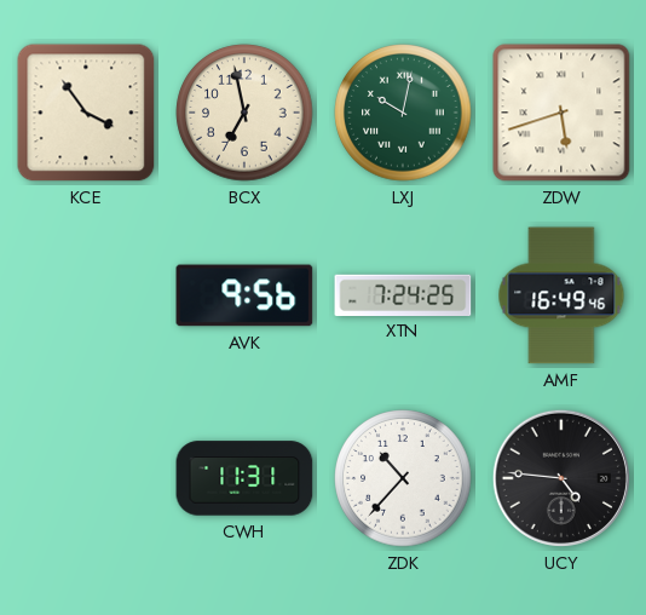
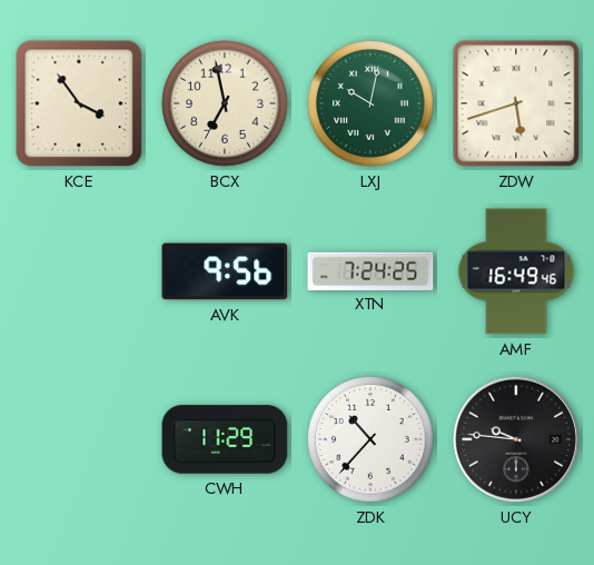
CWH: 11:31 -> 11:29 (225, 439)
UCY: 4:46 -> 9:46 (516, 439)
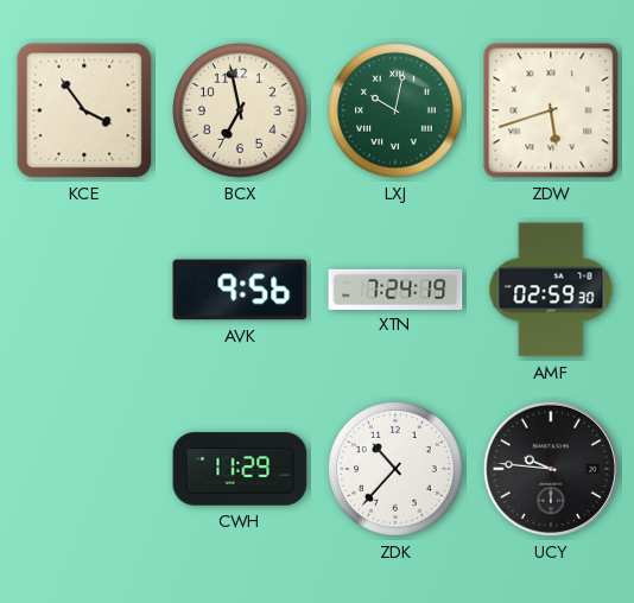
XTN: 7:24:25 -> 7:24:19 (395, 288)
AMF: 16:49 -> 02:59 (551, 290)
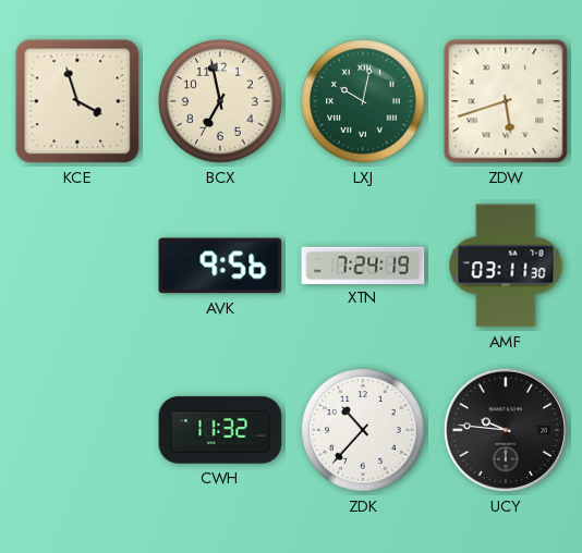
KCE: 3:54 -> 3:57 (77, 101)
AMF: 02:59 -> 03:11 (506, 266)
CWH: 11:29 -> 11:32 (220, 430)
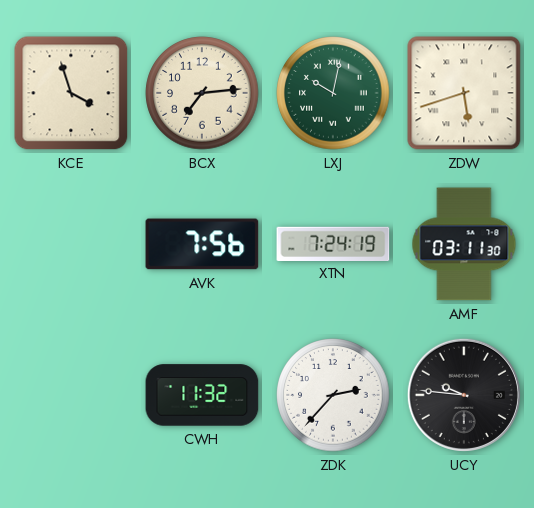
BCX: 6:58 -> 7:14 (202, 93)
AVK: 9:56 -> 7:56 (202, 244)
ZDK: 10:37 -> 2:37 (333, 395)
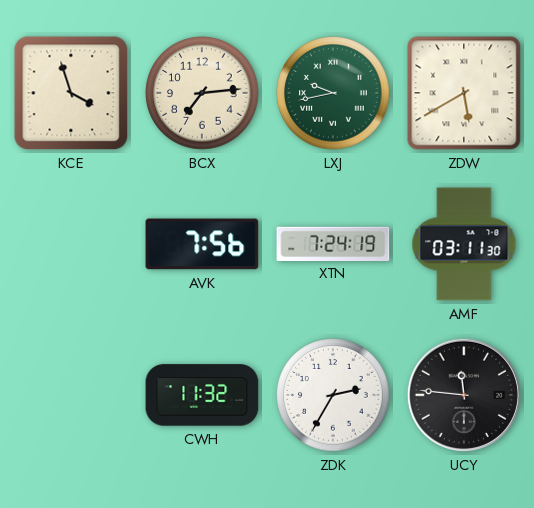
LXJ: 10:02 -> 9:43 (333, 93)
ZDW: 5:42 -> 5:40 (464, 93)
ZDK: 2:37 -> 2:35 (333, 395)
UCY: 9:46 -> 11:46 (464, 395)
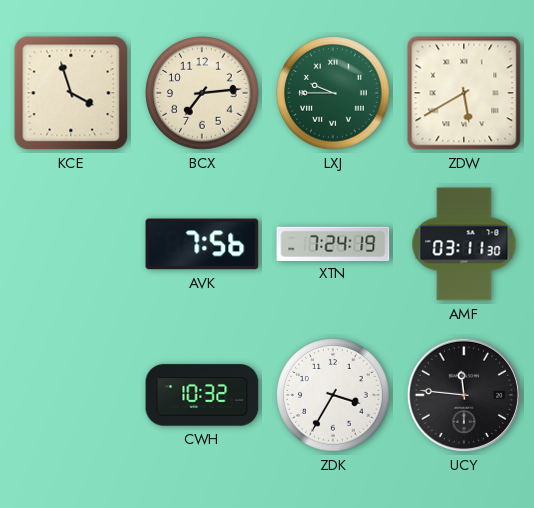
LXJ: 9:43 -> 9:45 (333, 93)
CWH: 11:32 -> 10:32 (202, 395)
ZDK: 2:35 -> 3:35 (333, 395)
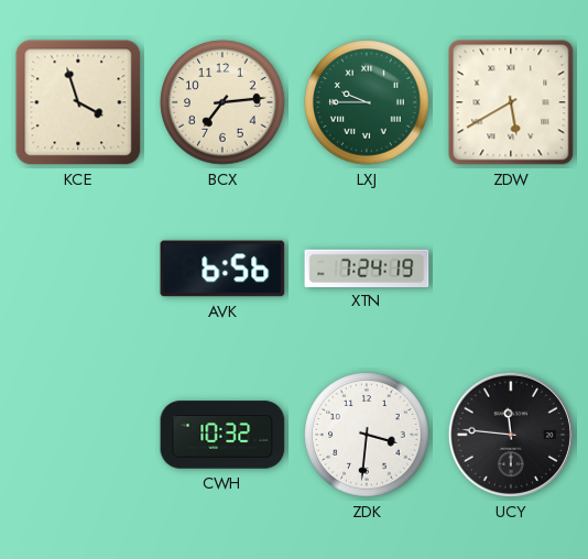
AVK: 7:56 -> 6:56 (222, 268)
AMF: 03:11 -> none (464, 244)
ZDK: 3:35 -> 3:31 (367, 435)
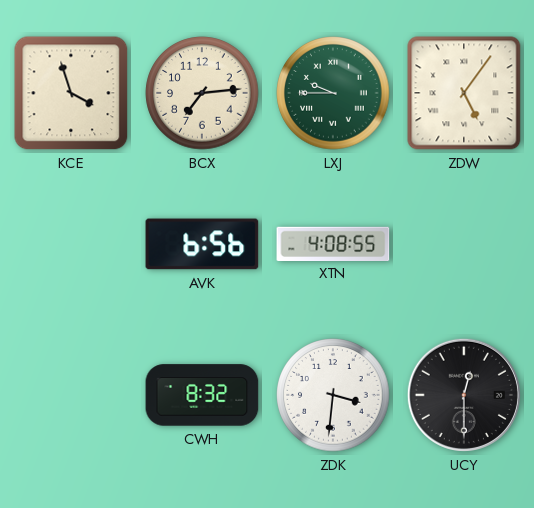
ZDW: 5:40 -> 5:06 (464, 93)
XTN: 7:24 -> 4:08 (333, 243)
CWH: 10:32 -> 8:32 (202, 395)
UCY: 11:46 -> 12:30 (464, 395)
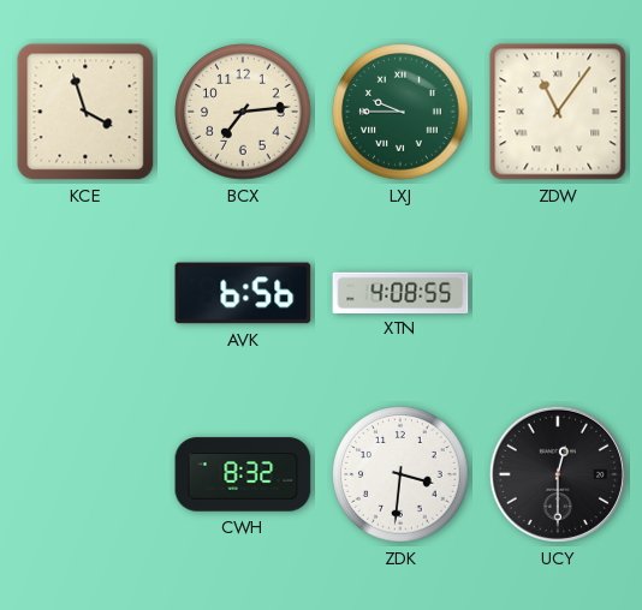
ZDW: 5:06 -> 11:06 (558, 112)
